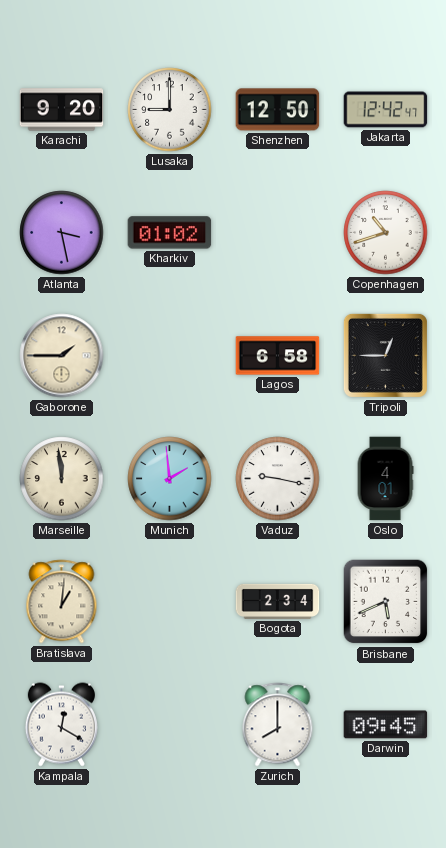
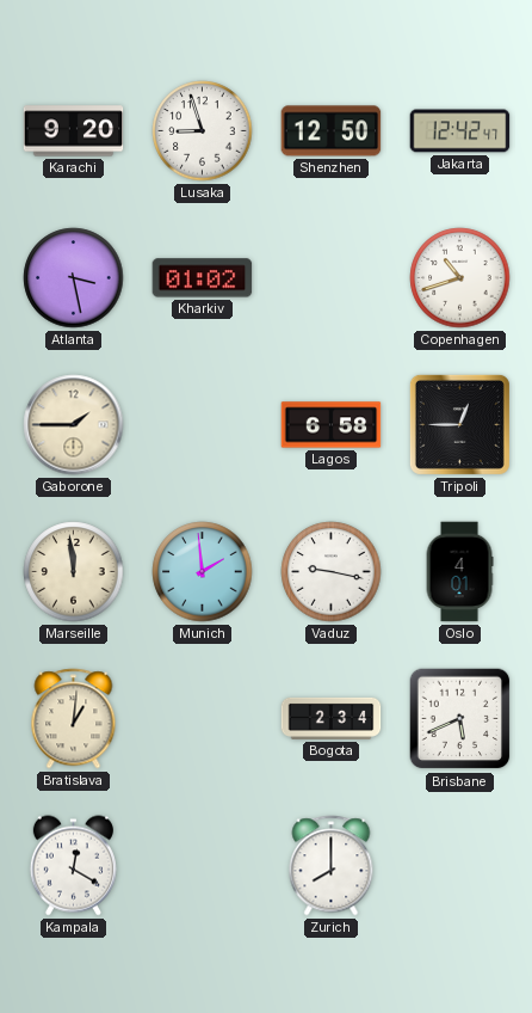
Lusaka: 9:00 -> 8:57 (203, 131)
Darwin: 09:45 -> none (386, 725)
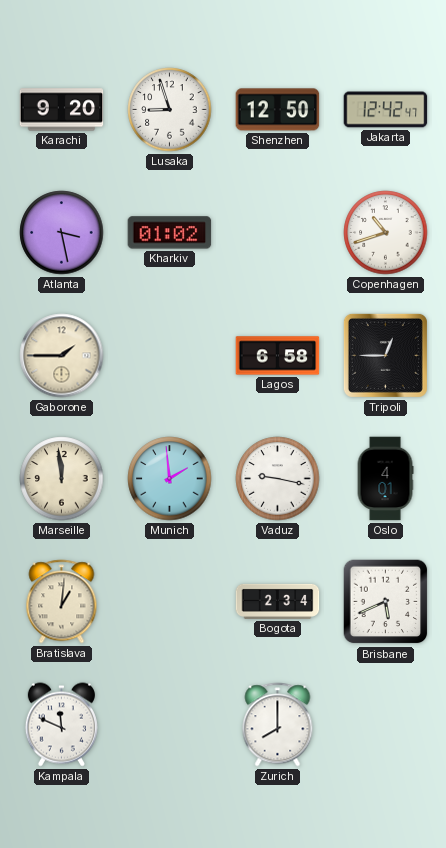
Kampala: 12:20 -> 11:49 (61, 725)
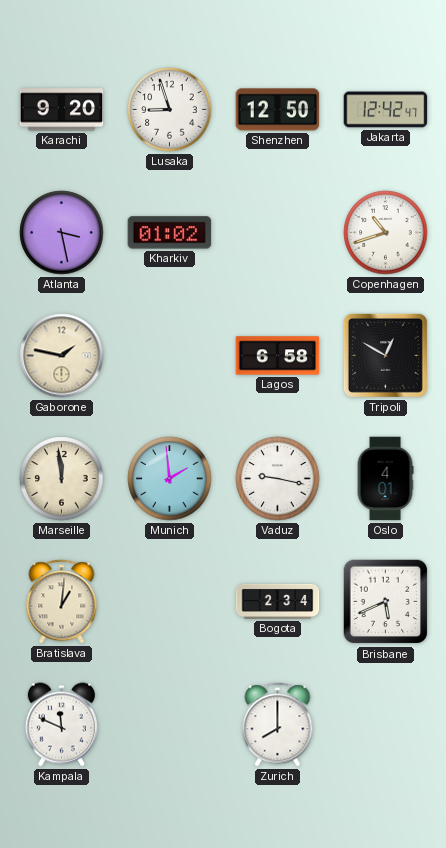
Gaborone: 1:45 -> 1:47 (62, 356)
Tripoli: 12:45 -> 12:50 (385, 355)
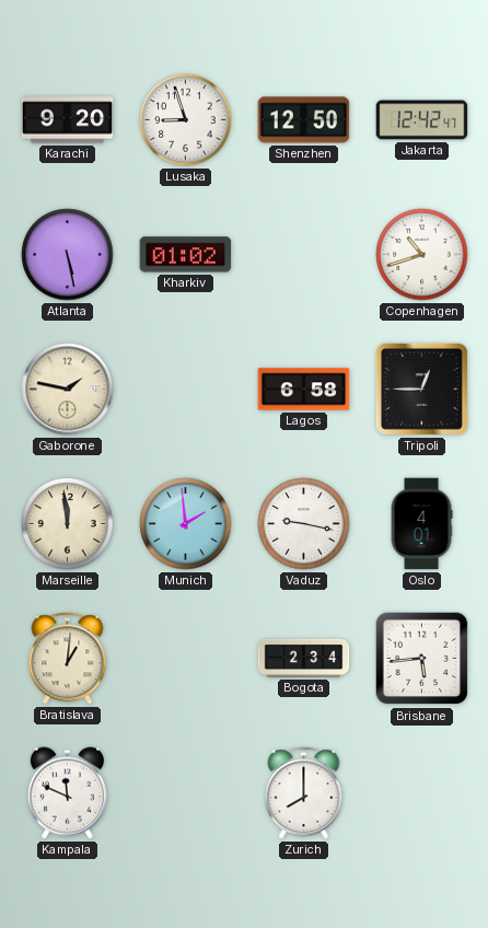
Atlanta: 3:28 -> 5:28 (68, 255)
Tripoli: 12:50 -> 12:45 (421, 388)
Brisbane: 5:41 -> 5:44 (422, 659)
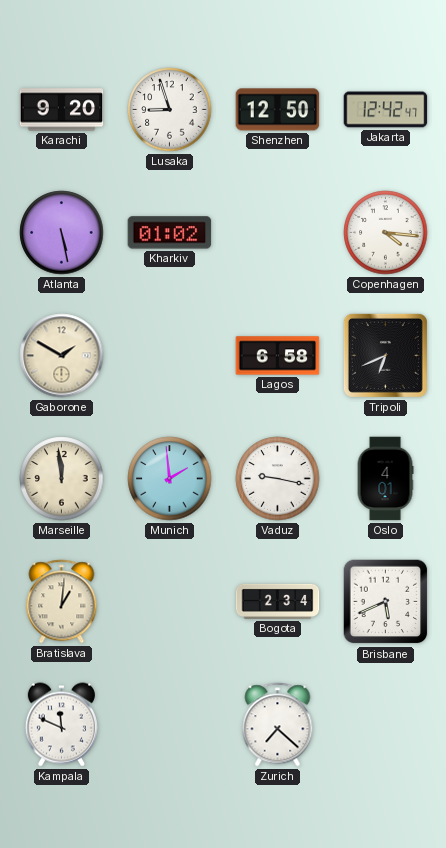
Copenhagen: 10:42 -> 4:16 (386, 233)
Gaborone: 1:47 -> 1:50 (62, 356)
Tripoli: 12:45 -> 6:41 (385, 355)
Brisbane: 5:44 -> 5:41 (386, 602)
Zurich: 8:00 -> 7:22 (278, 725)
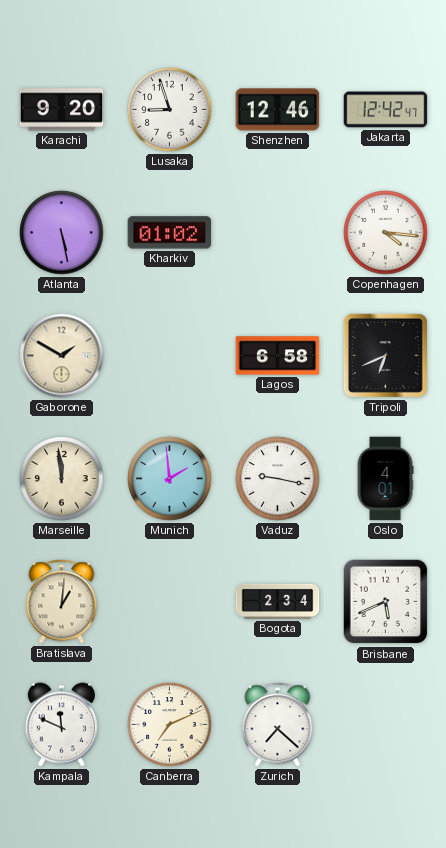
Shenzhen: 12:50 -> 12:46 (278, 110)
Canberra: none -> 7:11 (170, 725)
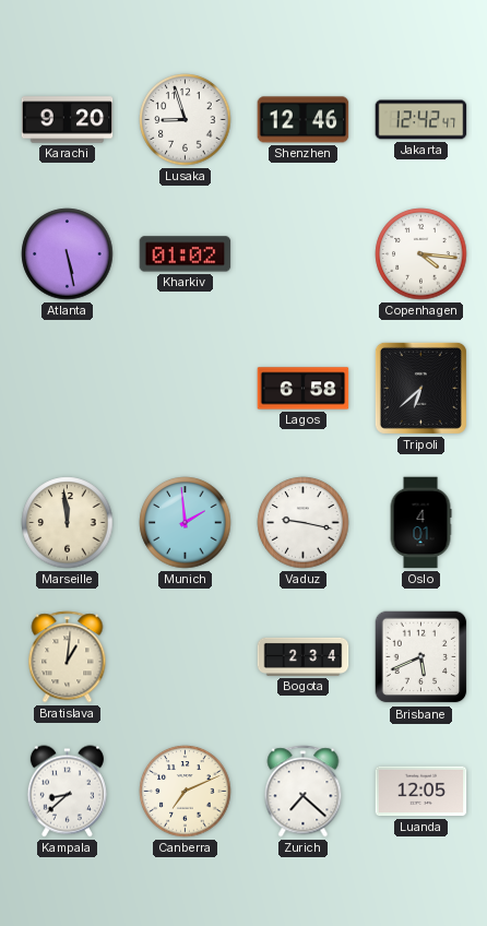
Gaborone: 1:50 -> none (62, 356)
Tripoli: 6:41 -> 6:38 (420, 388)
Kampala: 11:49 -> 8:38 (67, 792)
Luanda: none -> 12:05 (421, 792)
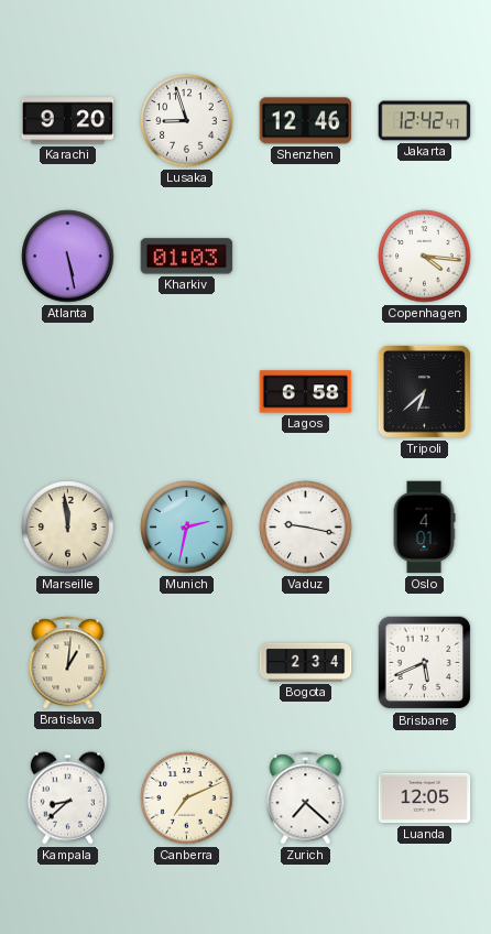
Kharkiv: 01:02 -> 01:03 (187, 257)
Munich: 1:59 -> 2:32 (187, 528)
